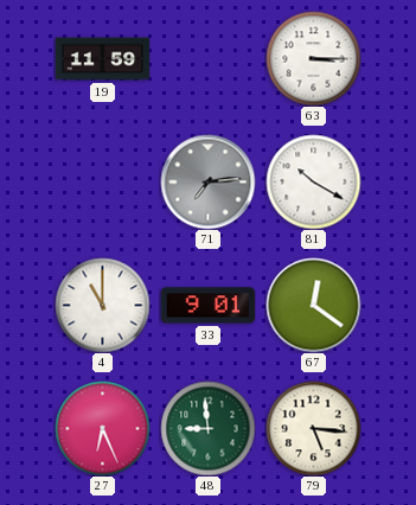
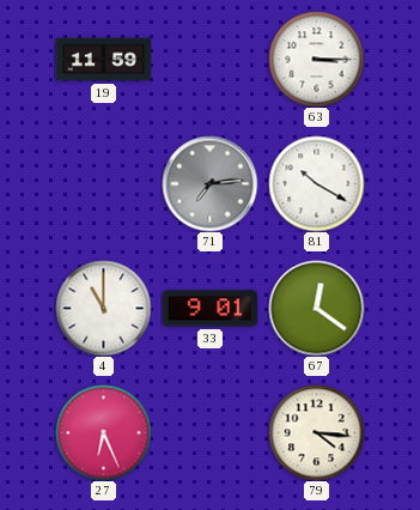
48: 8:59 -> none (207, 428)
79: 5:16 -> 4:16 (316, 432)
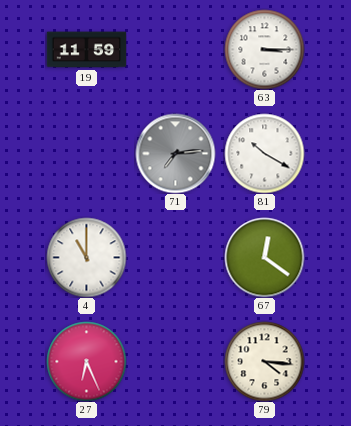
33: 9:01 -> none (209, 309)
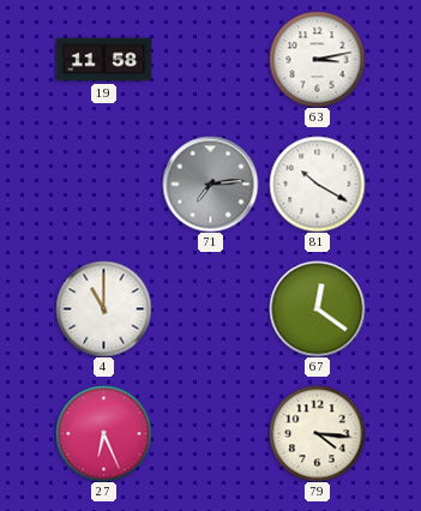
19: 11:59 -> 11:58 (103, 60)
63: 3:15 -> 3:13 (317, 59)
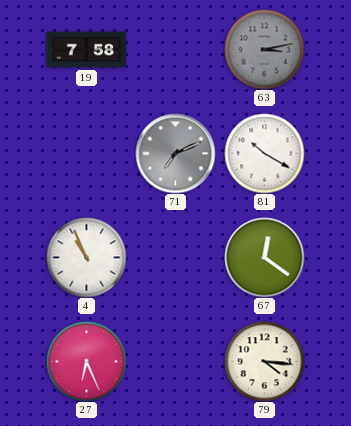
19: 11:58 -> 7:58 (86, 50)
63 dial: white -> grey (264, 49)
71: 7:14 -> 7:11 (175, 153)
4: 11:00 -> 10:56 (86, 257)
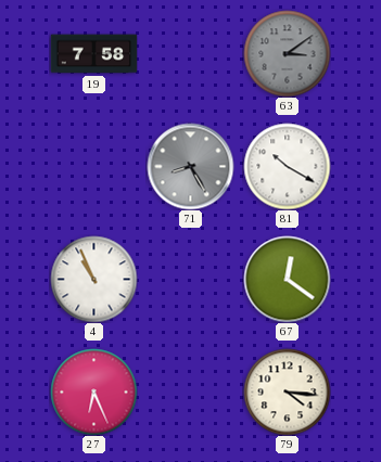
63: 3:13 -> 3:09 (287, 53)
71: 7:11 -> 8:25 (190, 166)
